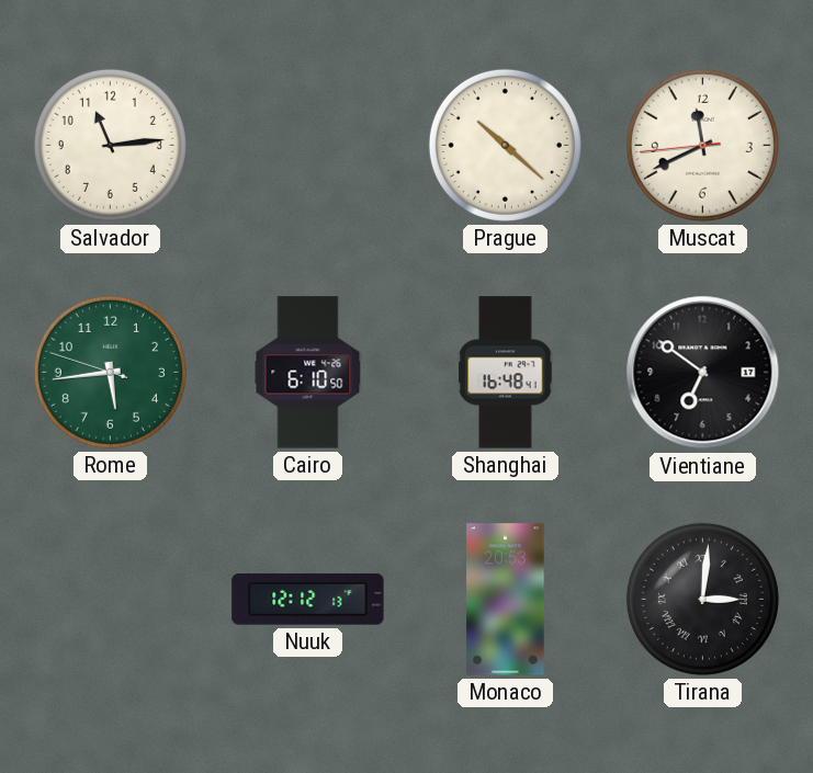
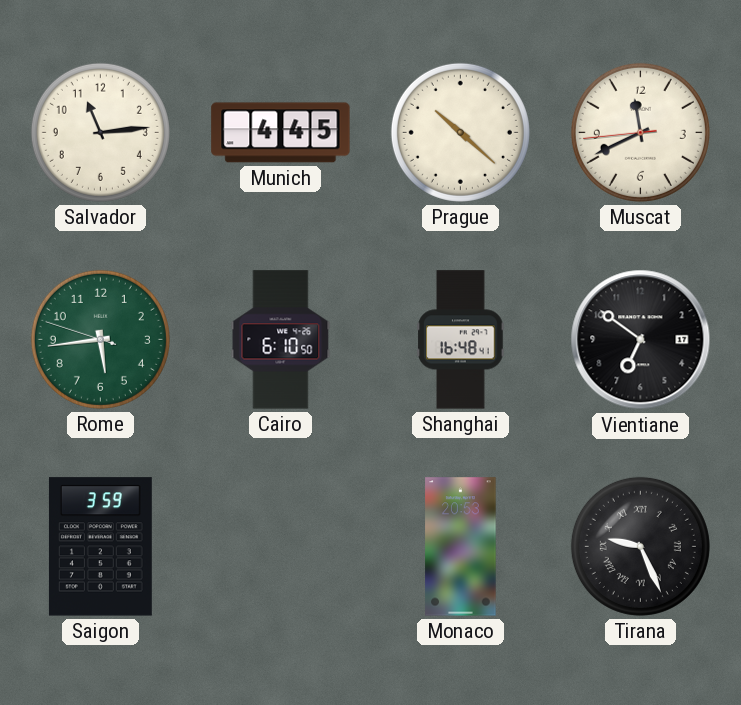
Munich: none -> 4:45 (281, 133)
Saigon: none -> 3:59 (100, 547)
Nuuk: 12:12 -> none (308, 600)
Tirana: 3:01 -> 9:26 (640, 546)
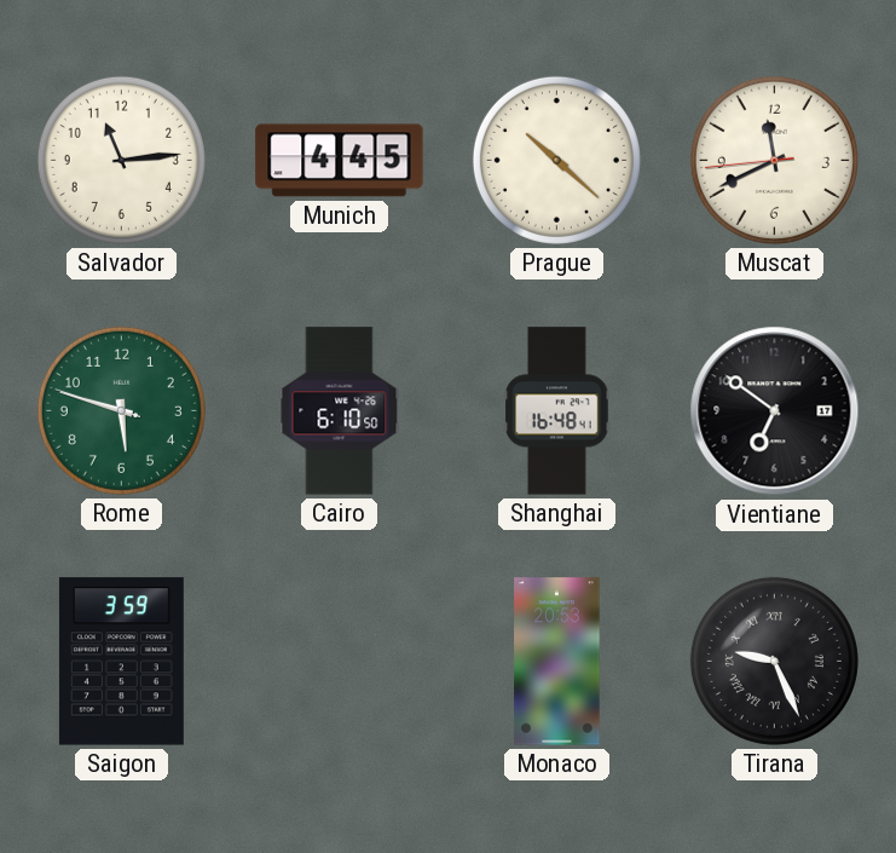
Rome: 5:43 -> 5:47 (121, 410)
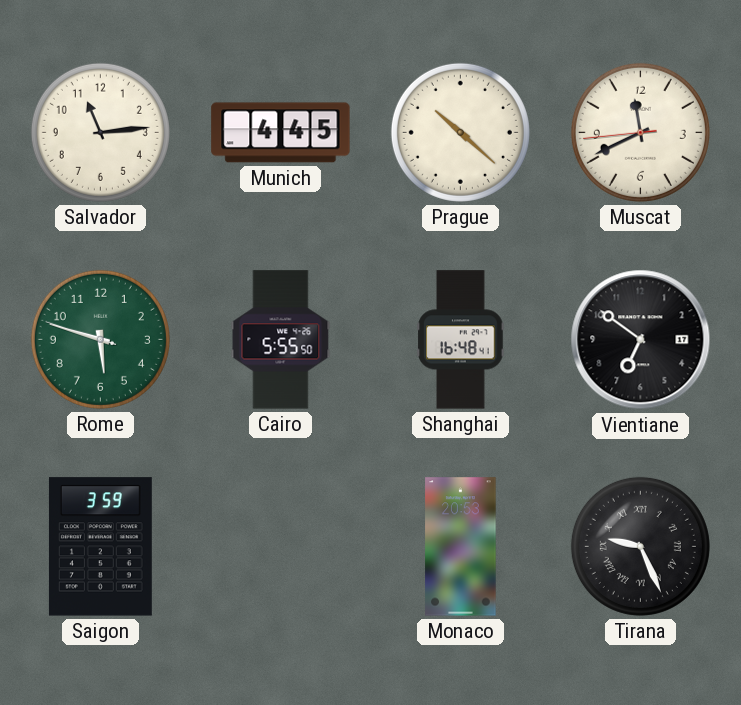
Cairo: 6:10 -> 5:55 (281, 340)
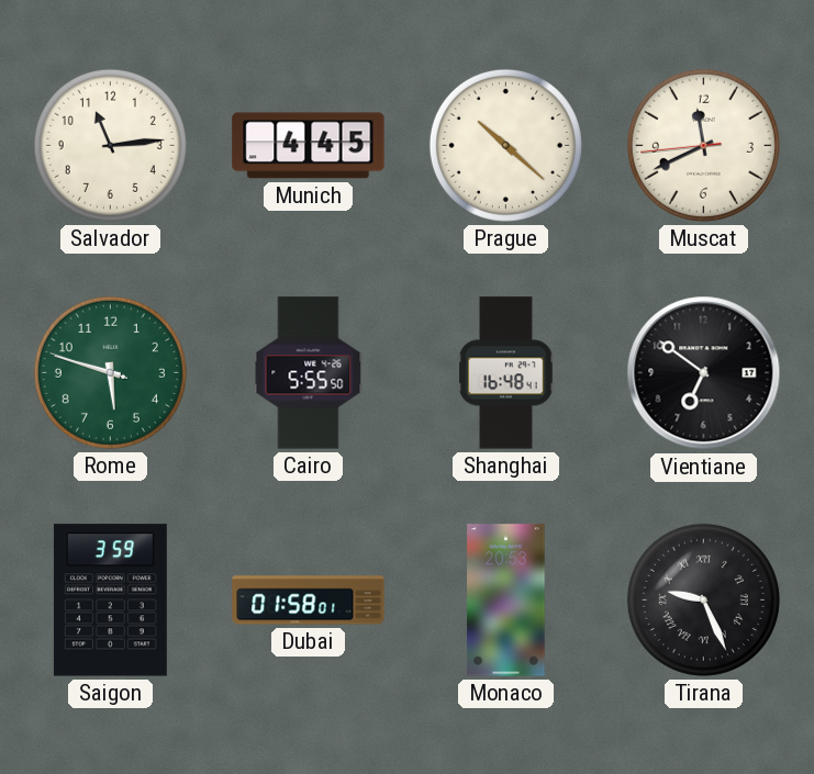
Dubai: none -> 01:58 (309, 601)
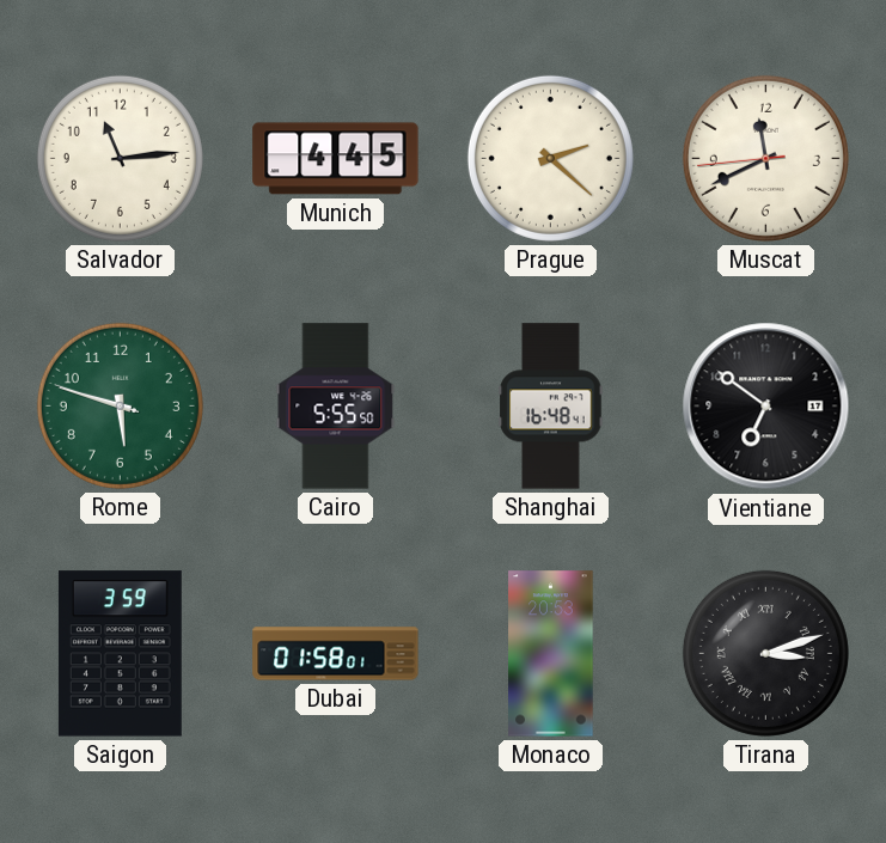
Prague: 10:22 -> 2:22 (550, 158)
Tirana: 9:26 -> 3:12 (765, 653)
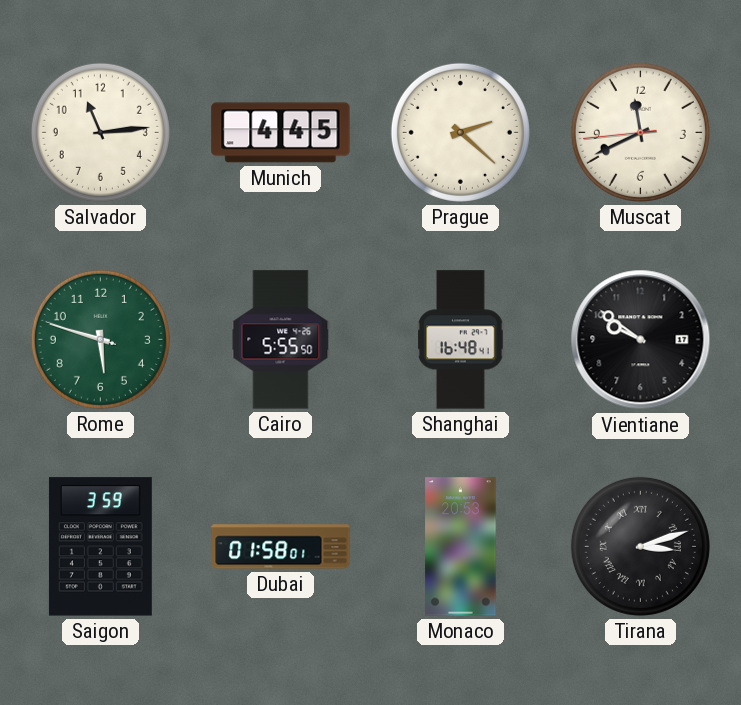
Vientiane: 6:51 -> 9:51 (641, 340)
